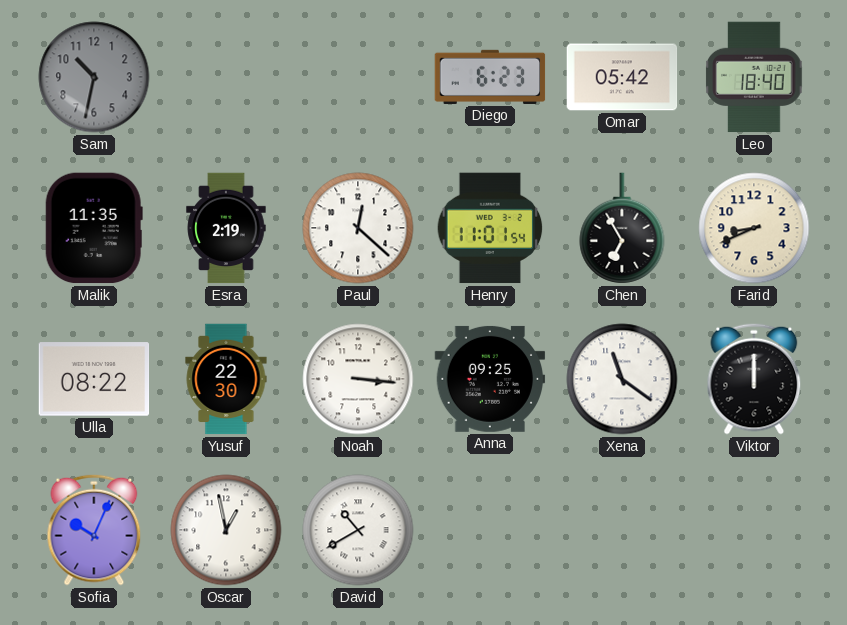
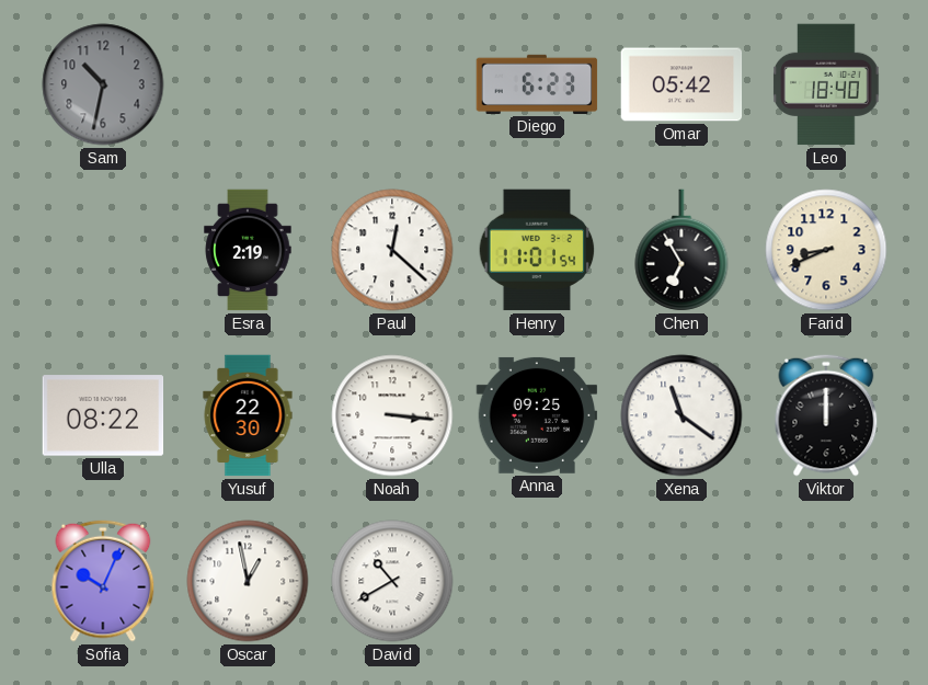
Malik: 11:35 -> none (94, 228)
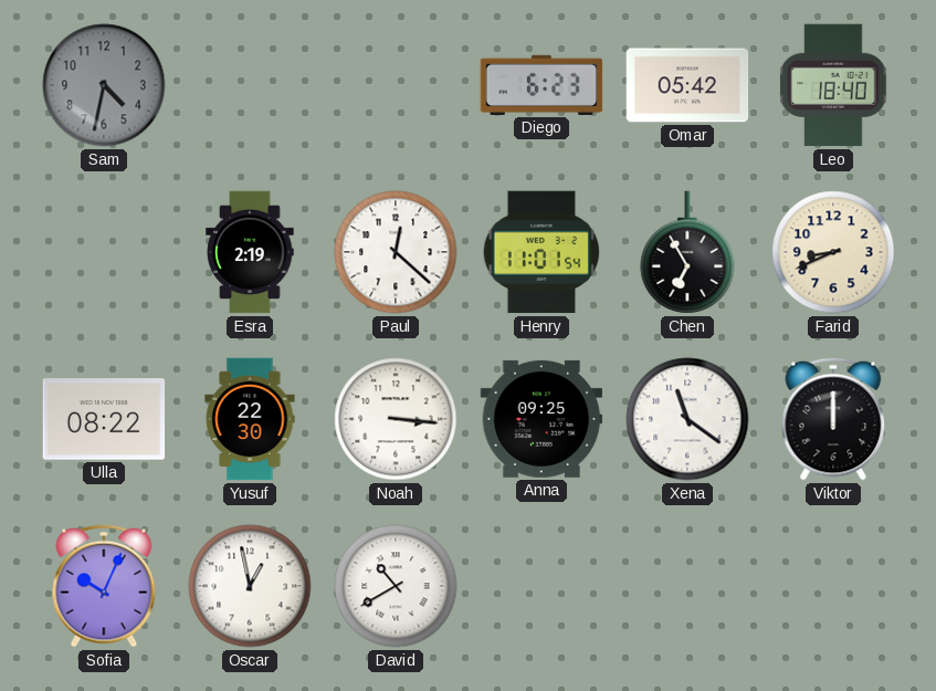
Sam: 10:32 -> 4:32 (104, 85)
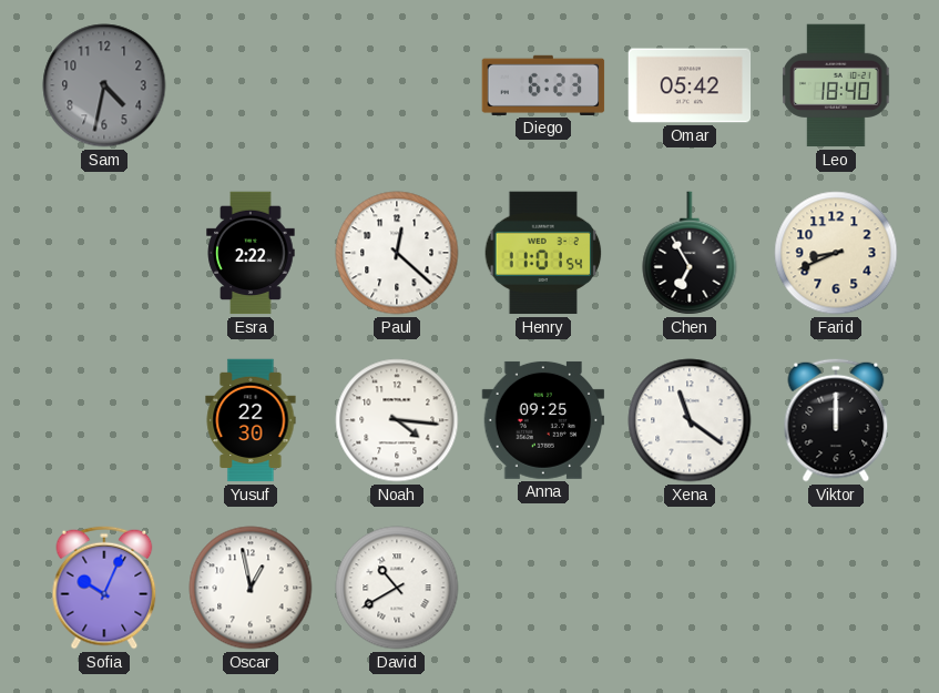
Esra: 2:19 -> 2:22 (251, 253)
Ulla: 08:22 -> none (104, 419)
Noah: 3:16 -> 4:16 (397, 420)
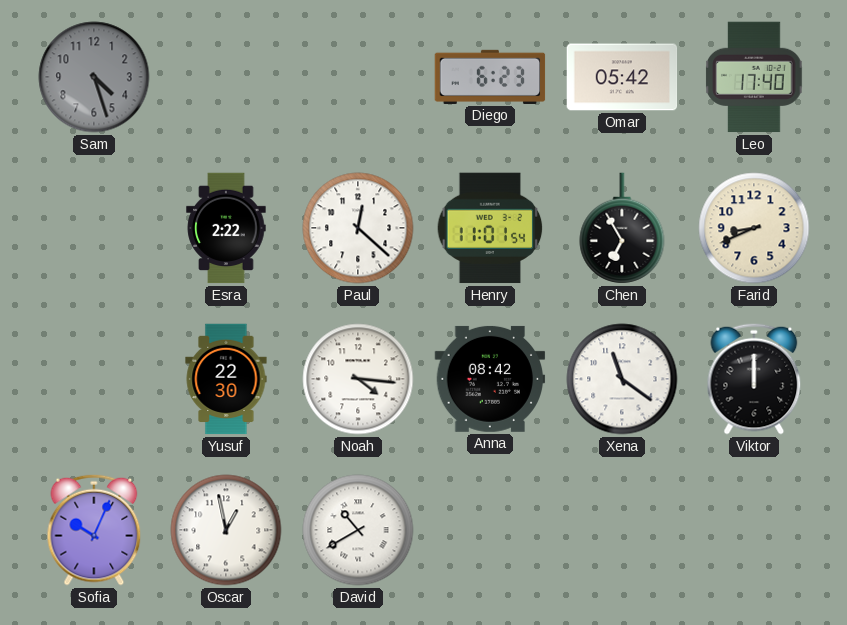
Sam: 4:32 -> 4:27 (94, 77)
Leo: 18:40 -> 17:40 (754, 77)
Anna: 09:25 -> 08:42 (490, 379)
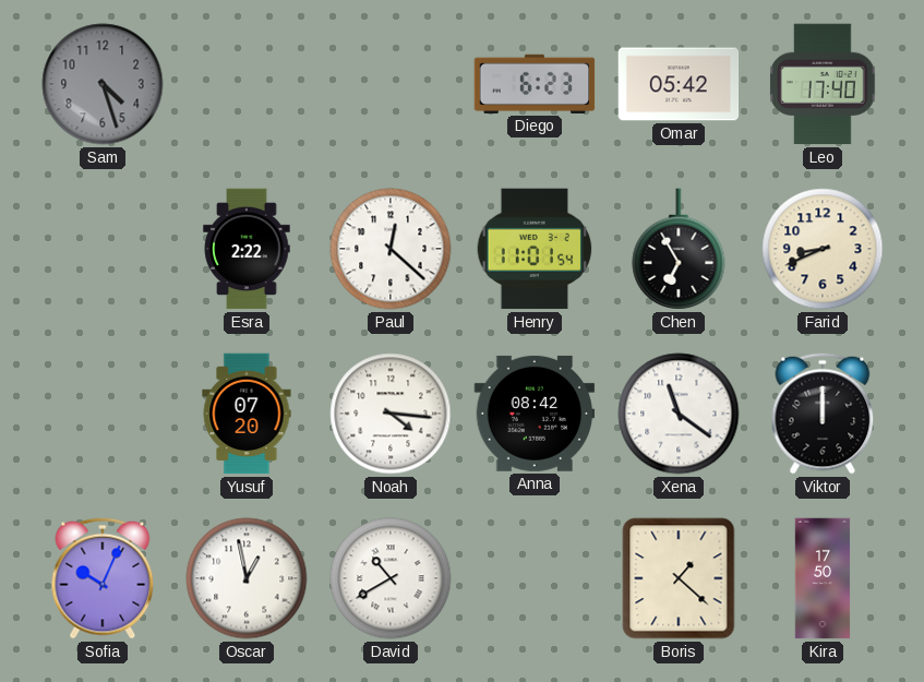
Yusuf: 22:30 -> 07:20 (247, 414)
Boris: none -> 1:22 (679, 578)
Kira: none -> 17:50 (823, 578)
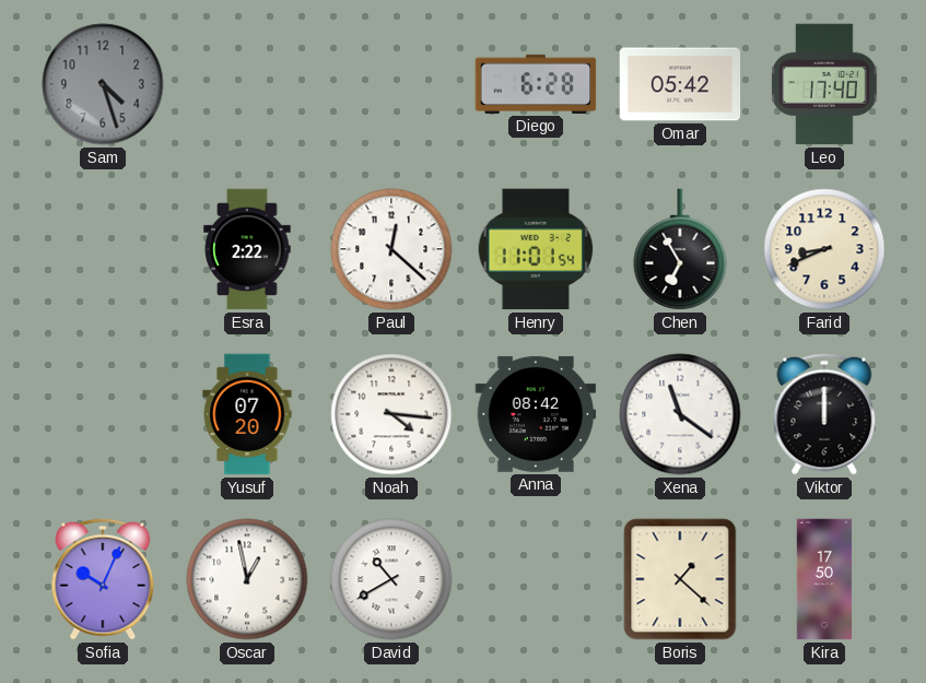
Diego: 6:23 -> 6:28 (536, 84)
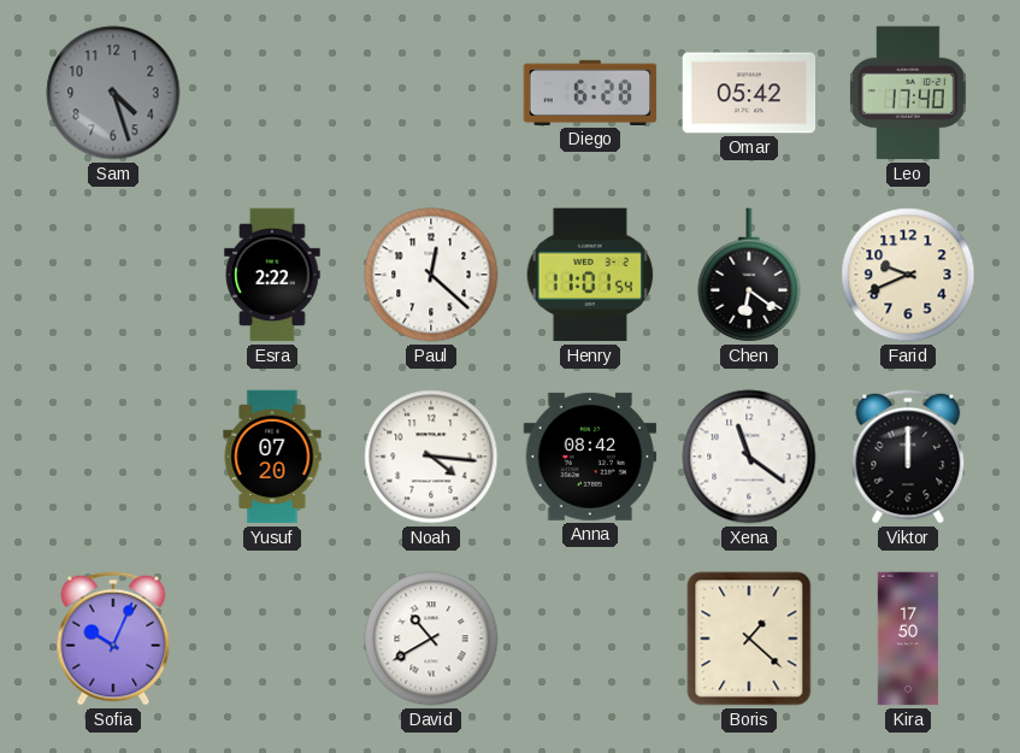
Chen: 6:55 -> 6:21 (749, 275)
Farid: 8:41 -> 9:41 (908, 275)
Oscar: 12:58 -> none (247, 579)
